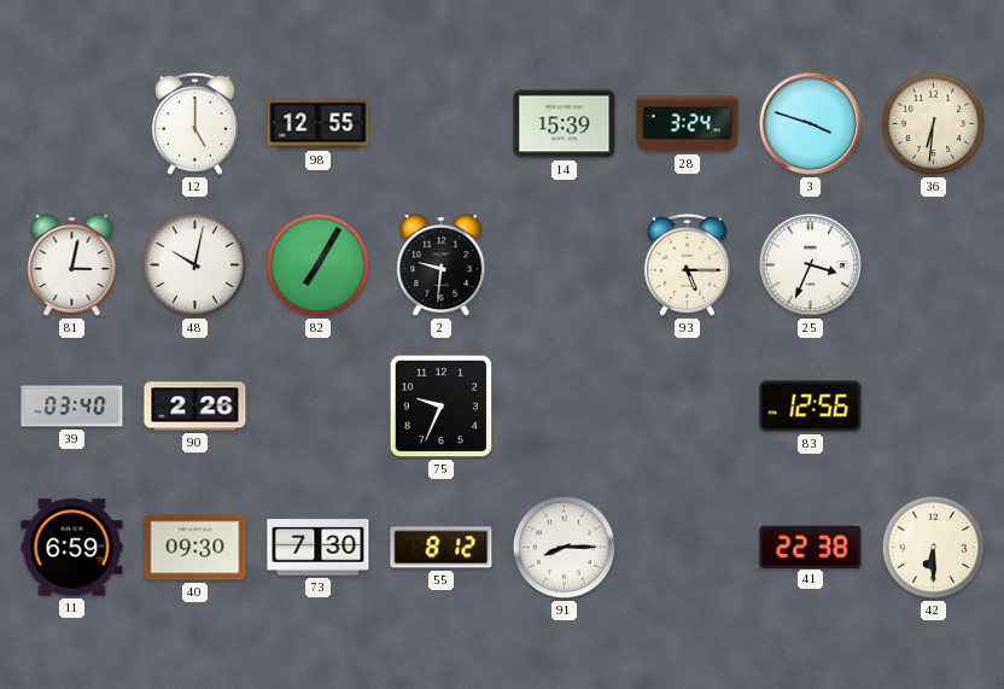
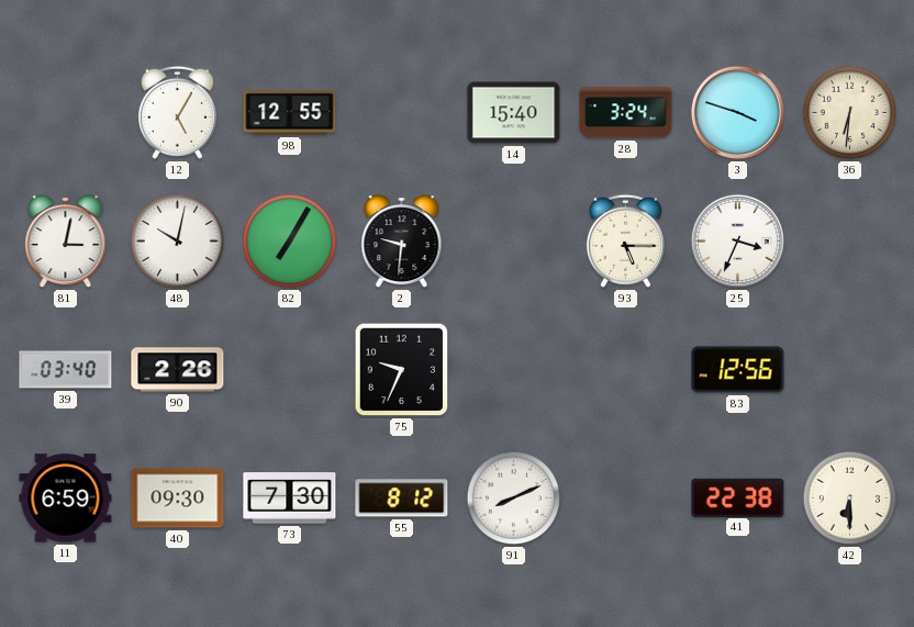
12: 5:00 -> 5:05 (177, 112)
14: 15:39 -> 15:40 (514, 113)
91: 8:15 -> 8:11 (514, 499)
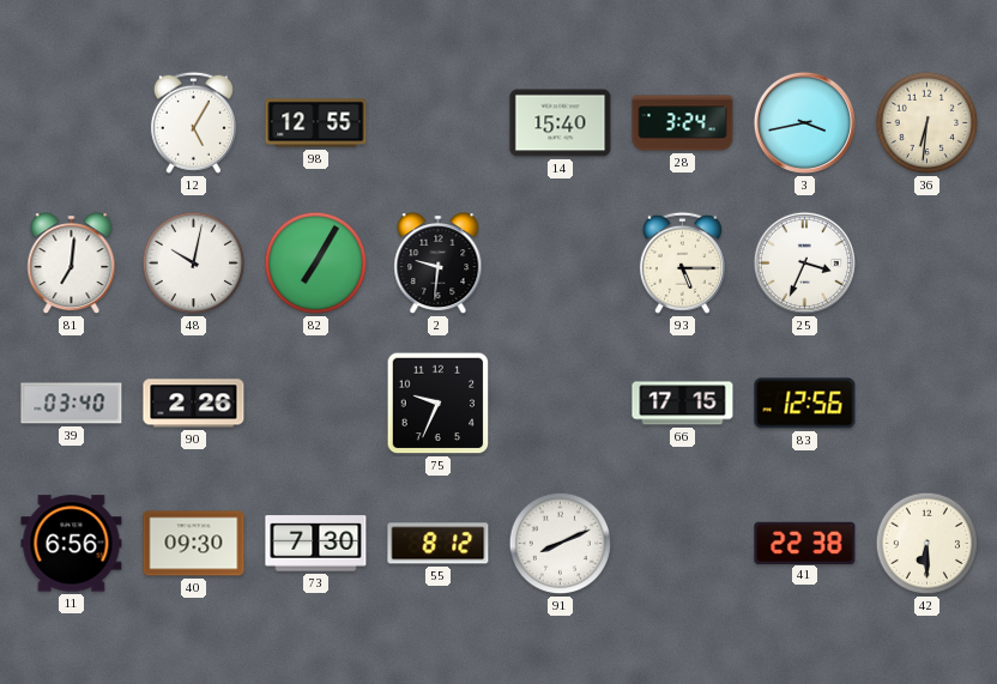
3: 3:48 -> 3:43 (804, 122)
81: 3:02 -> 7:01 (72, 264)
66: none -> 17:15 (683, 404)
11: 6:59 -> 6:56 (72, 544)
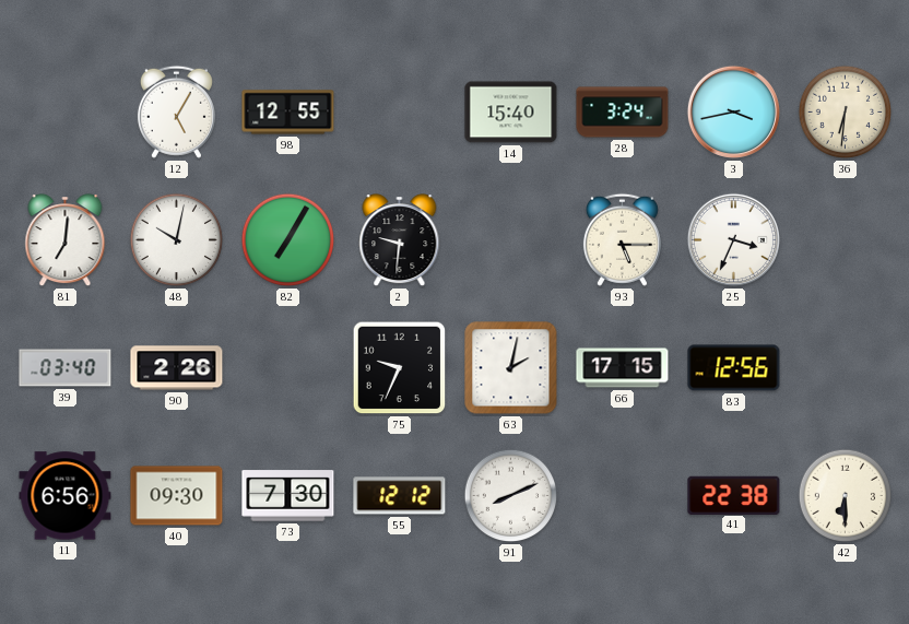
63: none -> 2:02 (511, 368)
55: 8:12 -> 12:12 (400, 496)
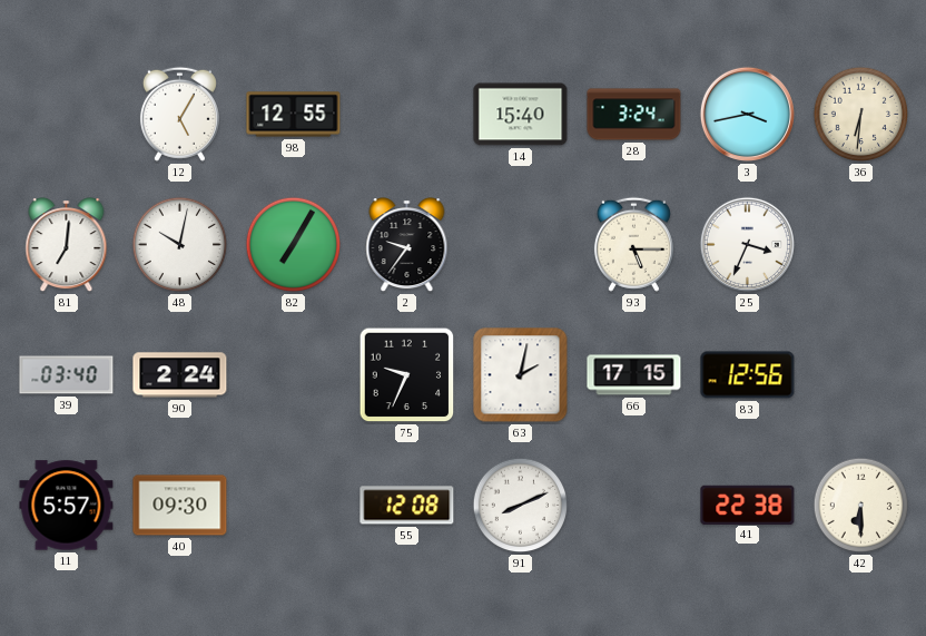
2: 9:31 -> 9:36 (407, 245)
90: 2:26 -> 2:24 (180, 375)
11: 6:56 -> 5:57 (67, 506)
73: 7:30 -> none (288, 496)
55: 12:12 -> 12:08 (407, 506)
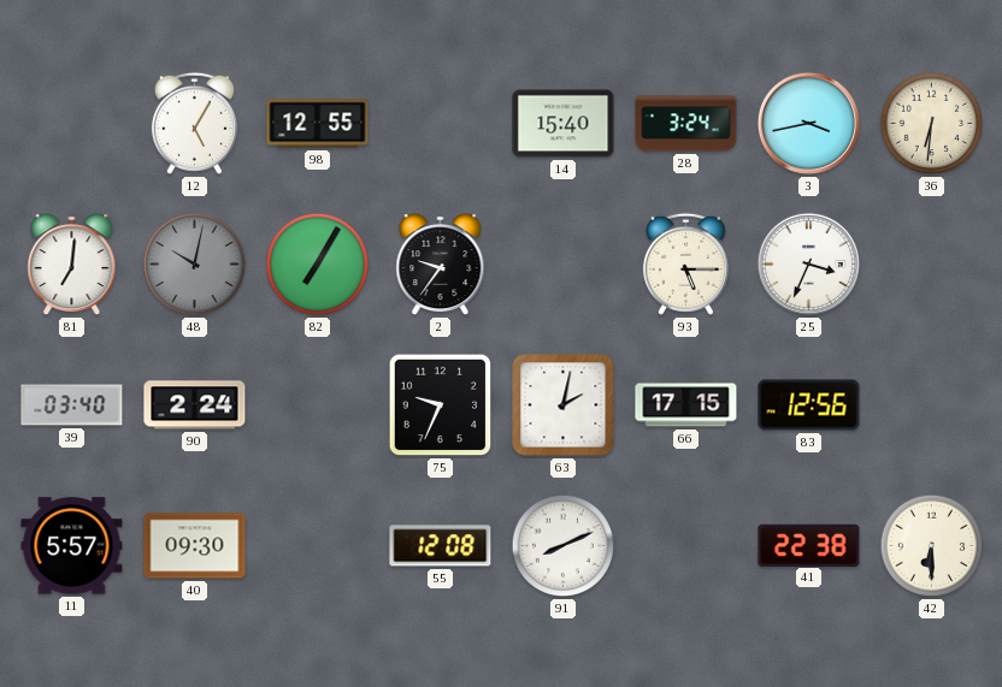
48 dial: white -> grey (195, 265)
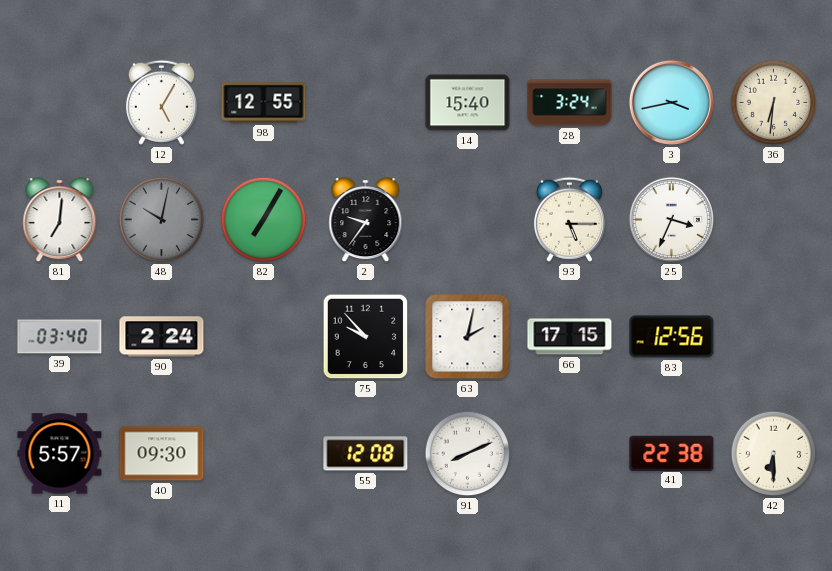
75: 9:34 -> 9:53 (366, 337)
